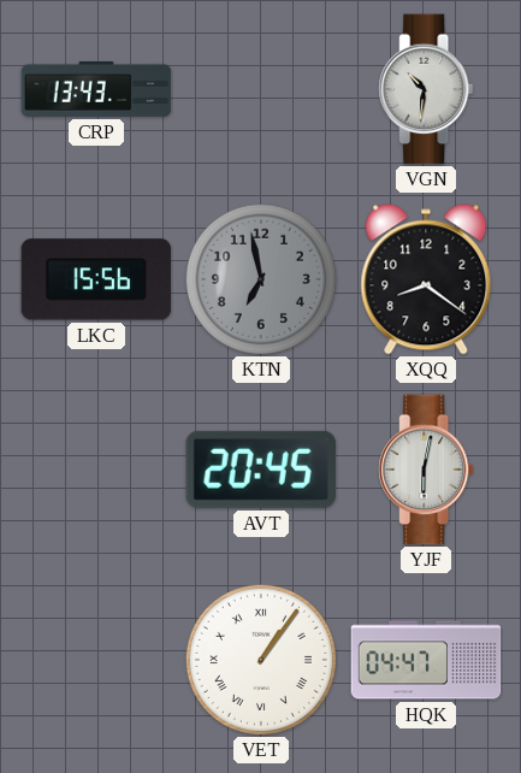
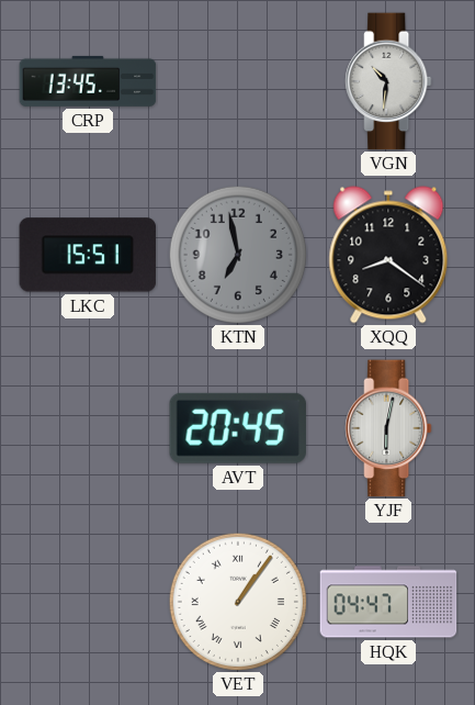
CRP: 13:43 -> 13:45 (88, 81)
LKC: 15:56 -> 15:51 (88, 255)
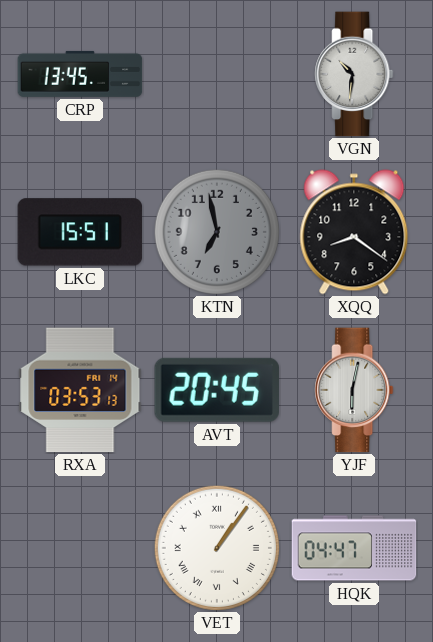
RXA: none -> 03:53 (80, 390)
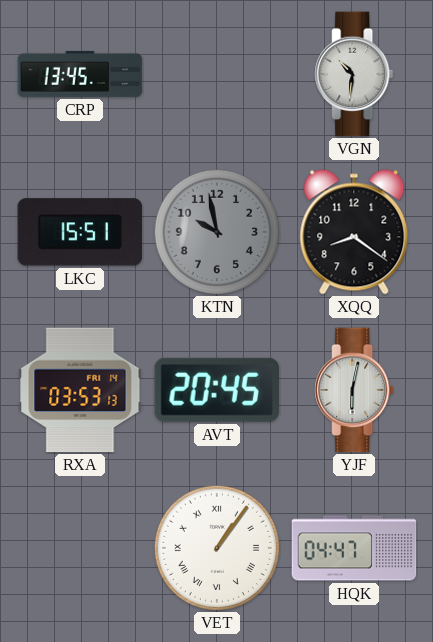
KTN: 6:58 -> 9:58 (217, 232)
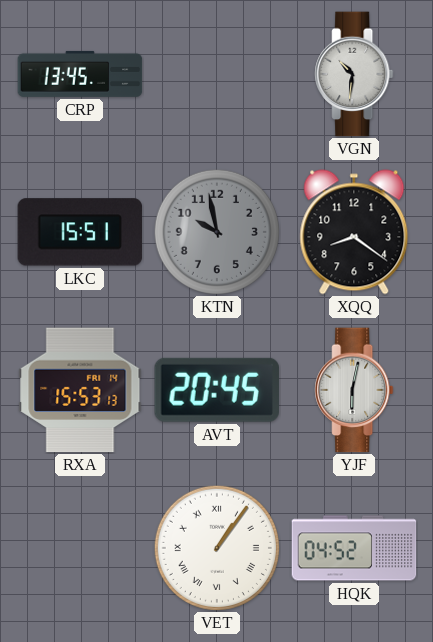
RXA: 03:53 -> 15:53 (80, 390)
HQK: 04:47 -> 04:52 (354, 548)
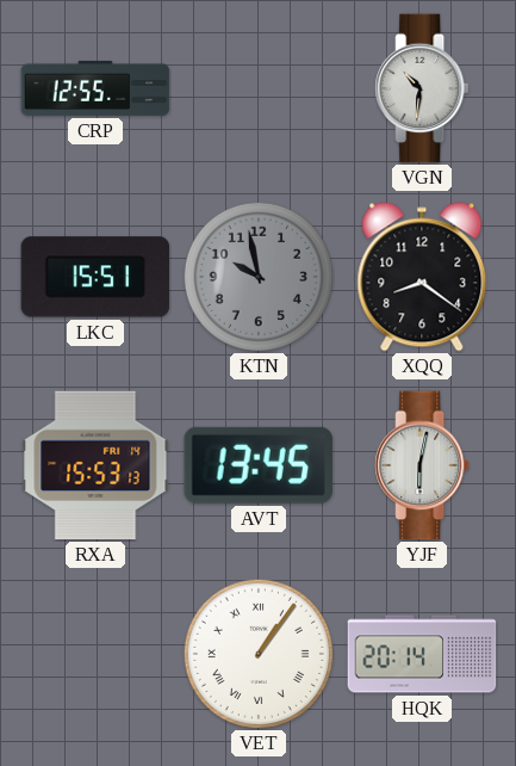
CRP: 13:45 -> 12:55 (95, 88)
AVT: 20:45 -> 13:45 (259, 465)
HQK: 04:52 -> 20:14 (422, 654)
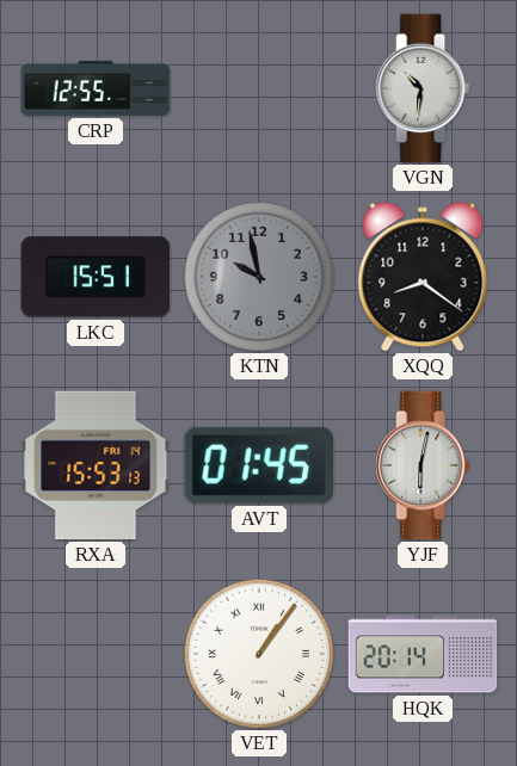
AVT: 13:45 -> 01:45 (259, 465)
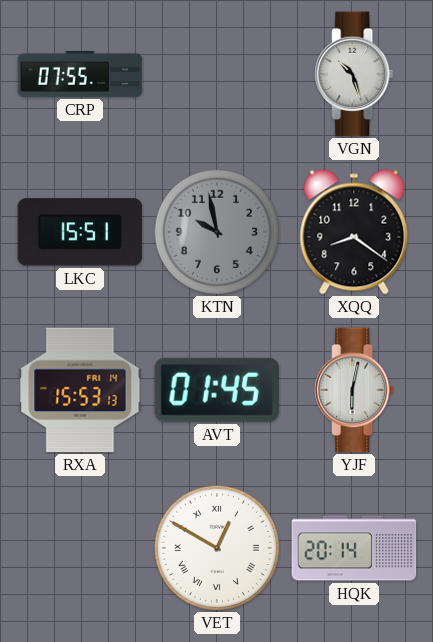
CRP: 12:55 -> 07:55 (80, 74)
VGN: 10:31 -> 10:27 (354, 74)
VET: 1:06 -> 12:50 (217, 548)
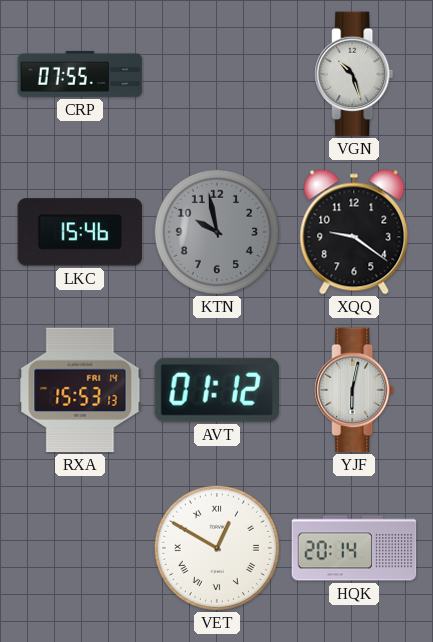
LKC: 15:51 -> 15:46 (80, 232)
XQQ: 8:21 -> 9:21 (354, 232)
AVT: 01:45 -> 01:12 (217, 390)
